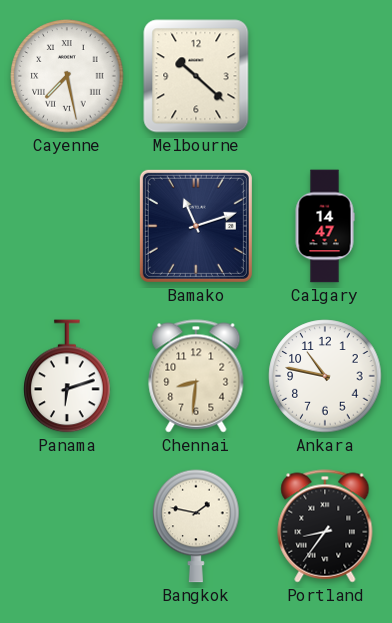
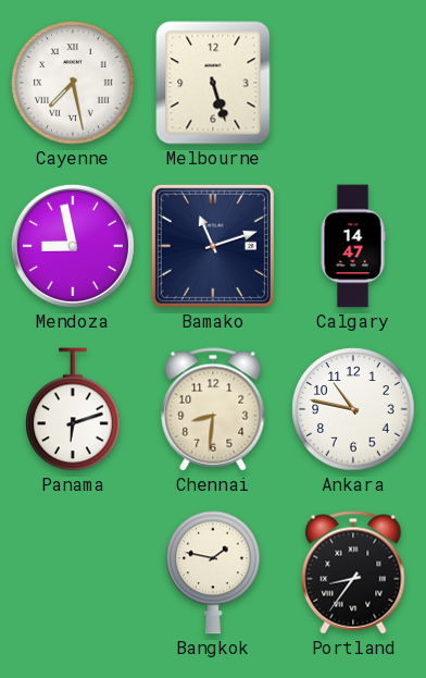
Melbourne: 10:22 -> 5:27 (213, 83)
Mendoza: none -> 8:58 (73, 246)
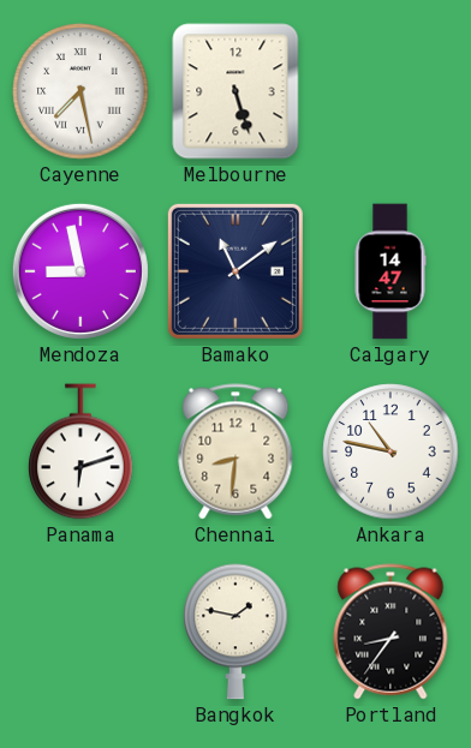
Bamako: 11:12 -> 11:09 (235, 271)
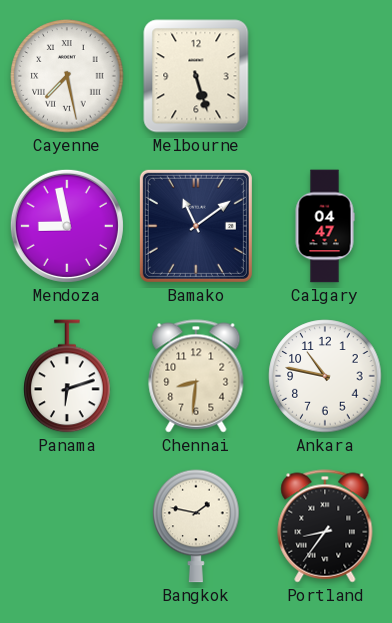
Calgary: 14:47 -> 04:47 (325, 226)
